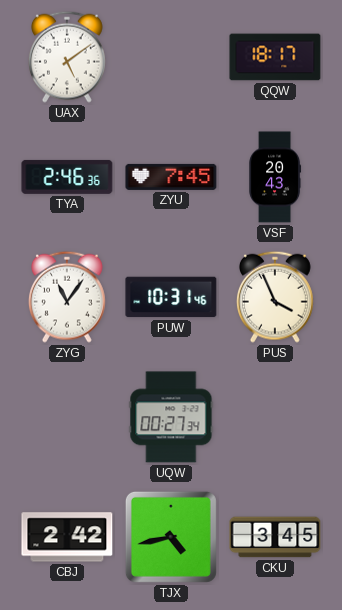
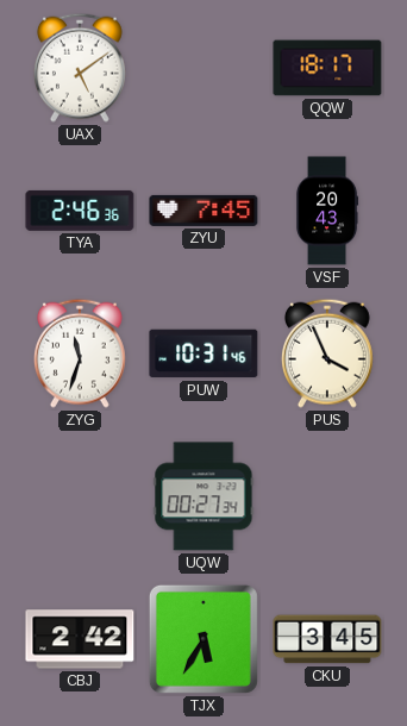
ZYG: 11:06 -> 11:33 (80, 353)
TJX: 4:43 -> 5:35 (203, 639)
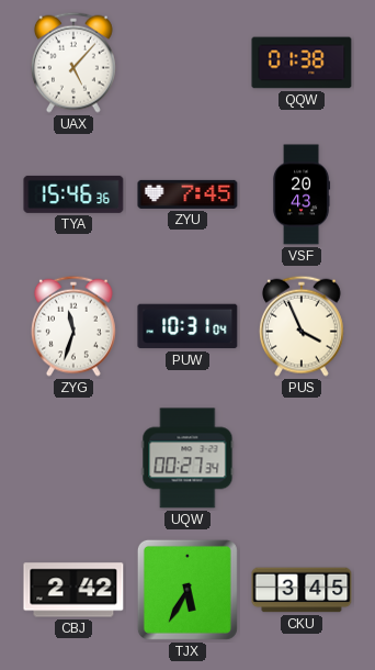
UAX: 5:09 -> 5:07 (73, 63)
QQW: 18:17 -> 01:38 (302, 63)
TYA: 2:46 -> 15:46 (73, 194)
PUW: 10:31:46 -> 10:31:04 (187, 326)
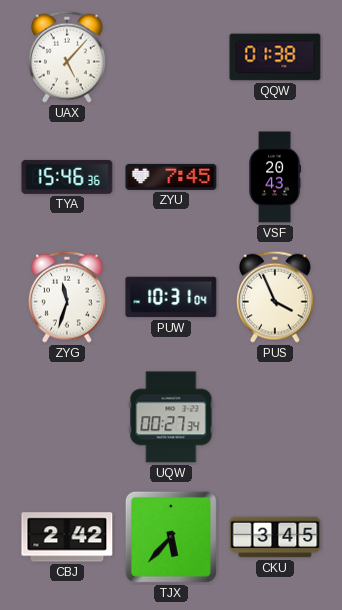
TJX: 5:35 -> 5:37 (171, 537)
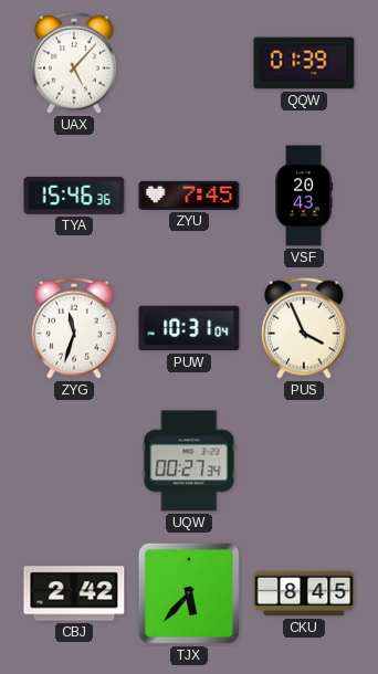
QQW: 01:38 -> 01:39 (304, 63)
CKU: 3:45 -> 8:45 (304, 593)
